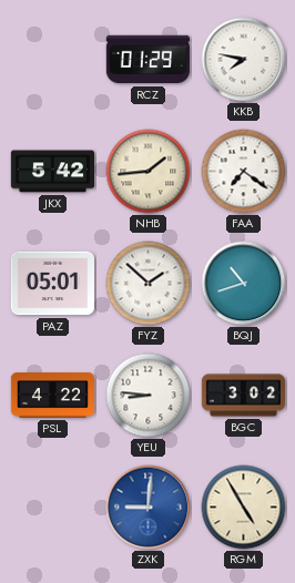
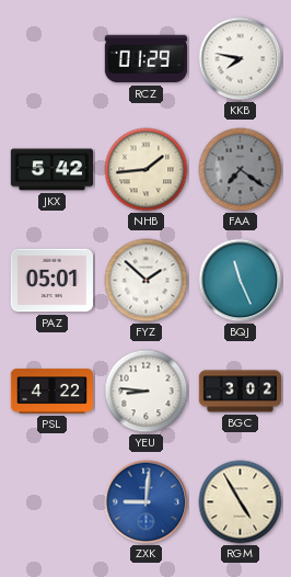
FAA dial: white -> grey (241, 170)
BQJ: 10:42 -> 11:26 (241, 281)
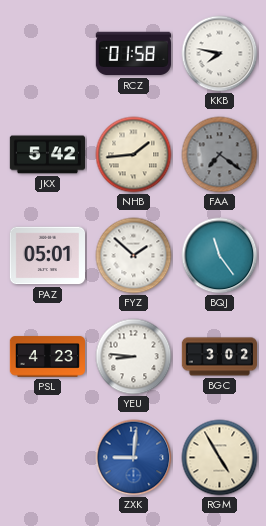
RCZ: 01:29 -> 01:58 (133, 54)
BQJ: 11:26 -> 11:24 (220, 256)
PSL: 4:22 -> 4:23 (47, 357)
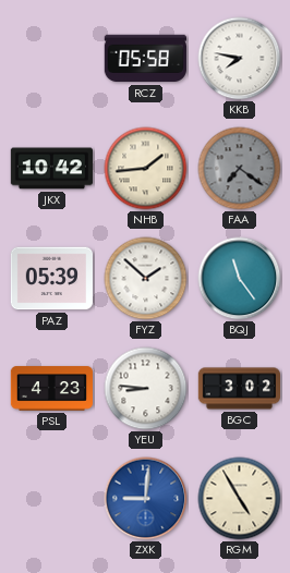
RCZ: 01:58 -> 05:58 (145, 59)
JKX: 5:42 -> 10:42 (51, 169)
PAZ: 05:01 -> 05:39 (51, 279)
